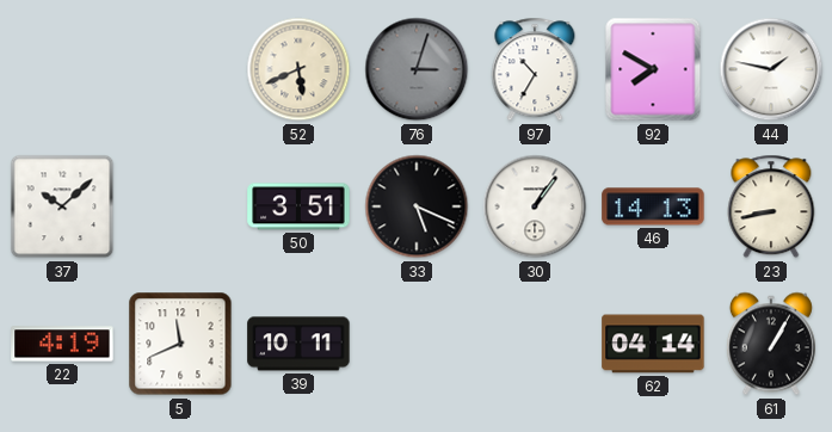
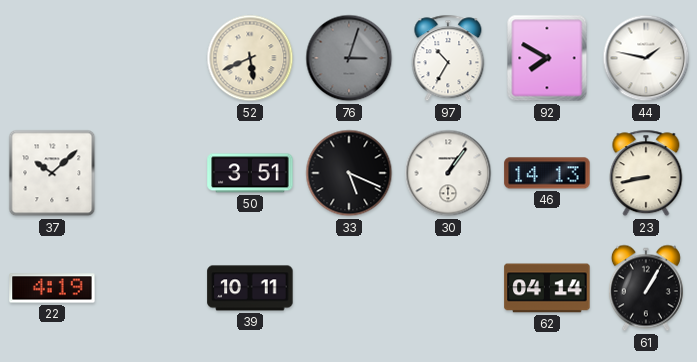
5: 11:41 -> none (180, 344)
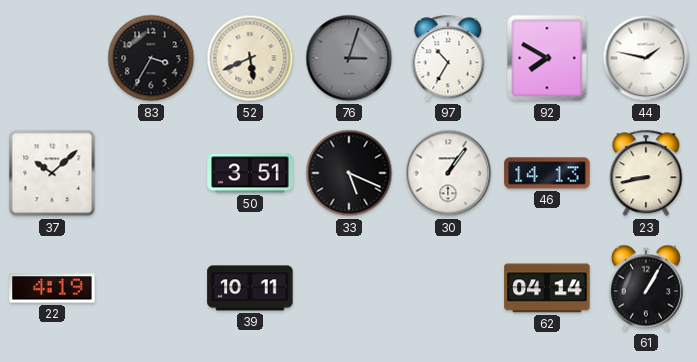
83: none -> 3:35 (151, 58)
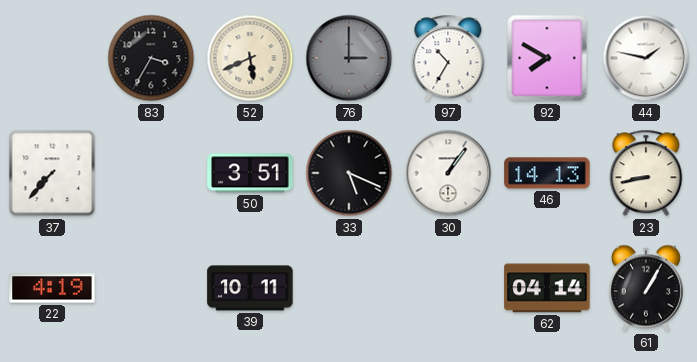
76: 3:03 -> 3:00 (349, 58)
37: 10:08 -> 7:37 (52, 173)
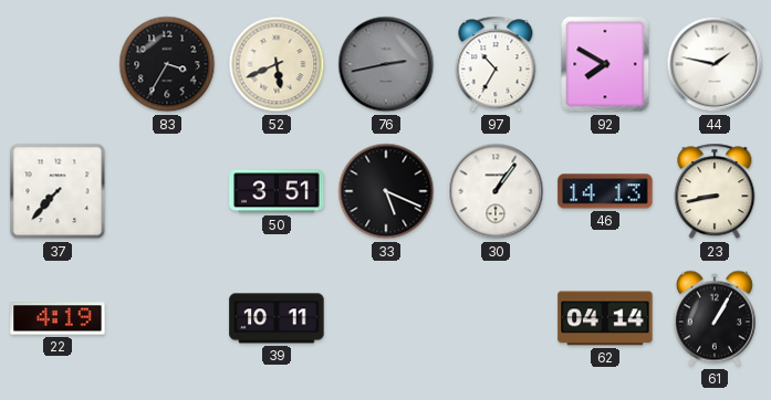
76: 3:00 -> 2:43 (386, 64)
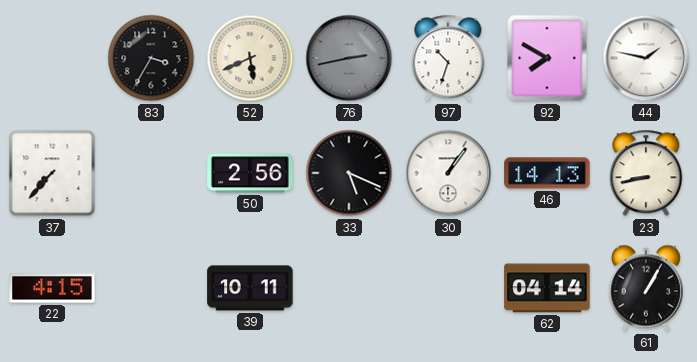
97: 10:35 -> 10:33 (448, 58)
50: 3:51 -> 2:56 (250, 173)
22: 4:19 -> 4:15 (52, 288)
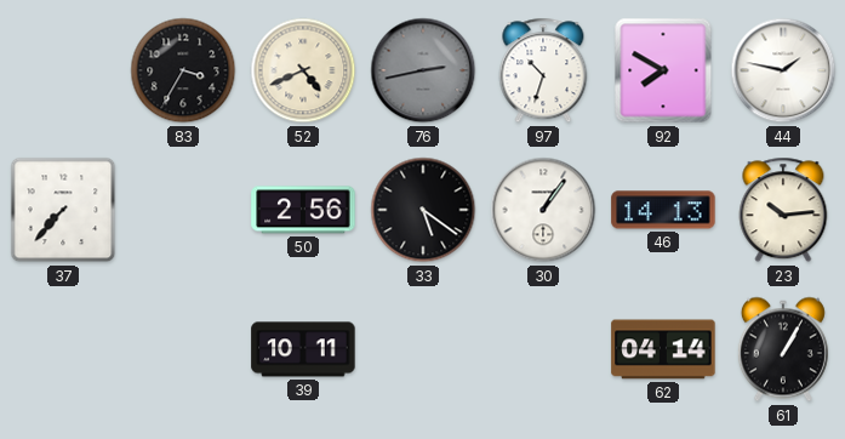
52: 5:41 -> 4:41 (303, 70)
33: 5:19 -> 5:21 (423, 210)
23: 8:43 -> 10:14 (783, 210)
22: 4:15 -> none (52, 288)
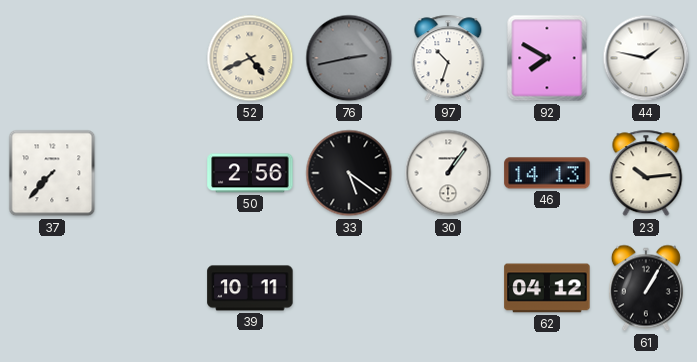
83: 3:35 -> none (183, 70)
62: 04:14 -> 04:12 (547, 288)
